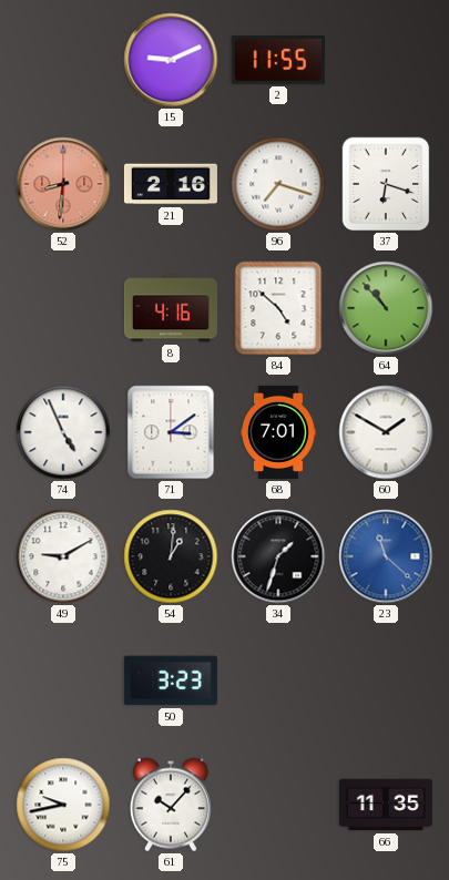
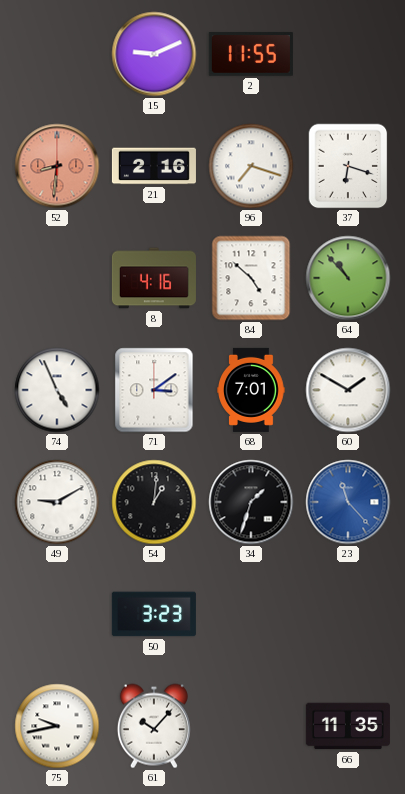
23: 11:22 -> 11:23 (348, 502)
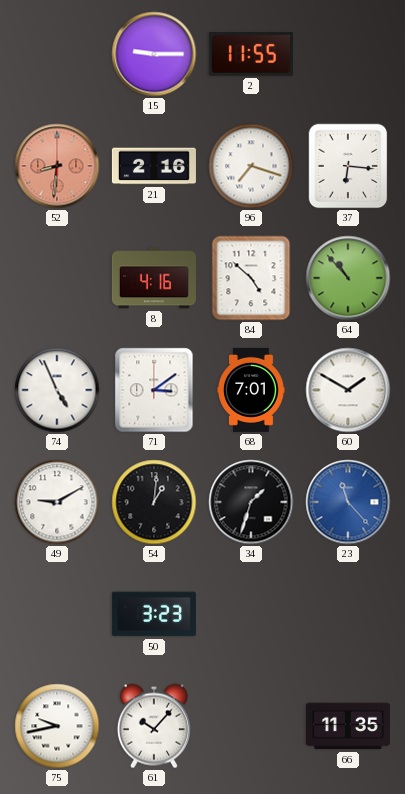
15: 9:11 -> 9:15 (154, 54)
37: 6:18 -> 6:16 (348, 166)
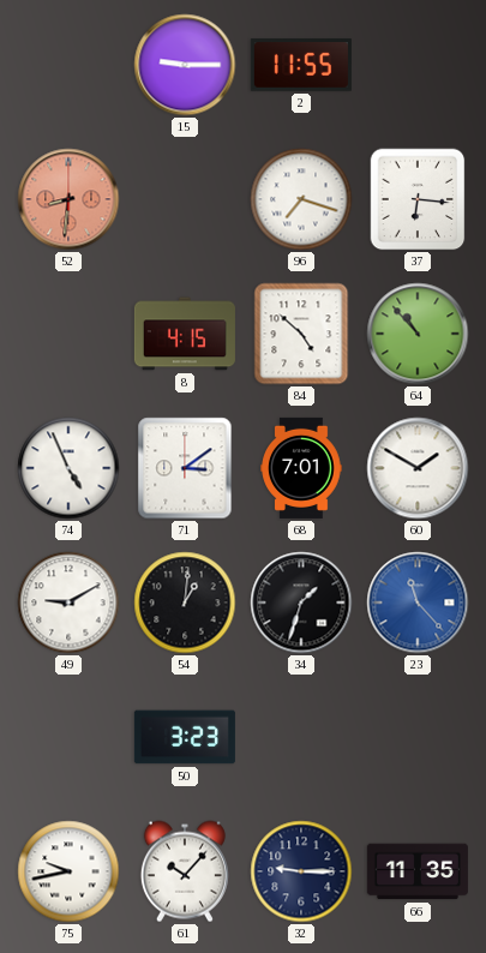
21: 2:16 -> none (154, 166)
8: 4:16 -> 4:15 (185, 334)
32: none -> 9:15 (301, 871)
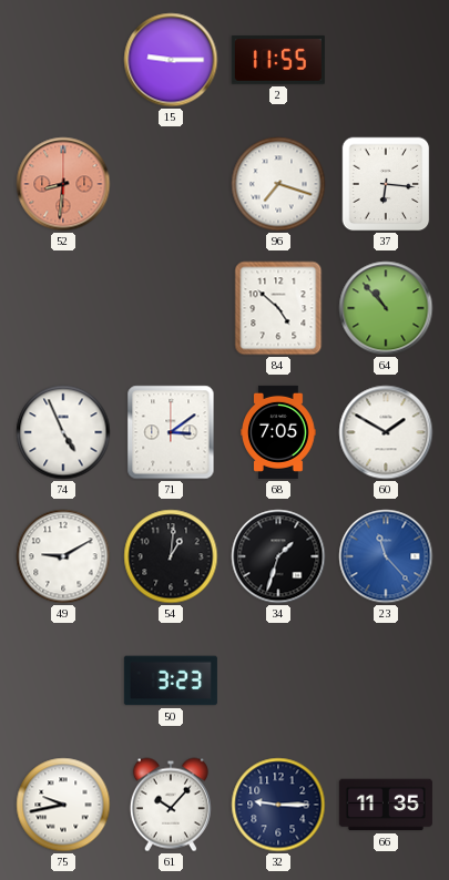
8: 4:15 -> none (185, 334)
68: 7:01 -> 7:05 (278, 432)
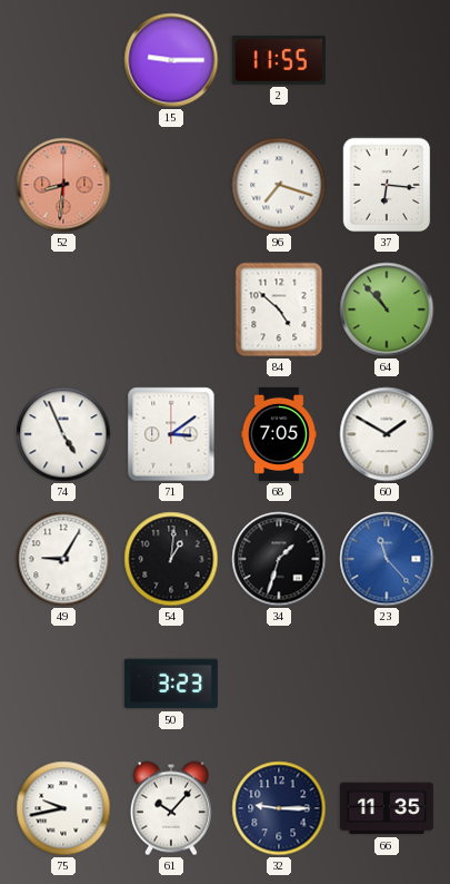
49: 9:10 -> 9:05 (63, 559)
